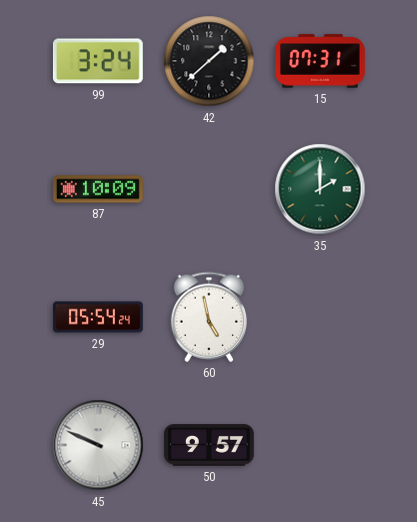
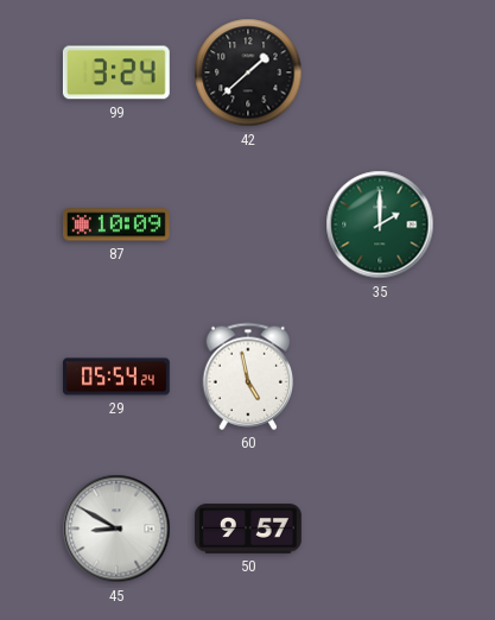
15: 07:31 -> none (321, 61)
45: 9:49 -> 8:50 (116, 529)
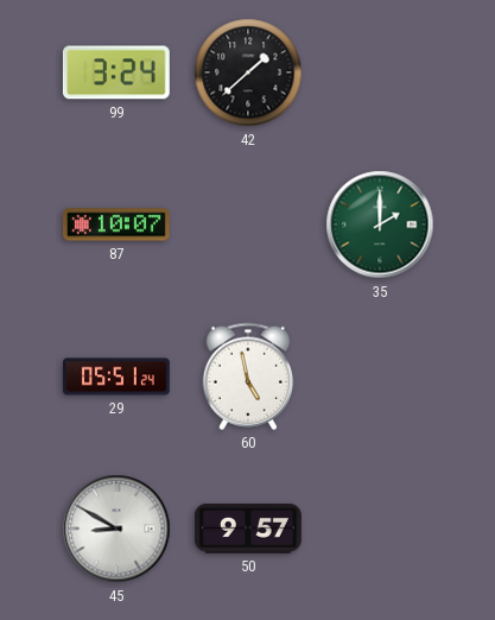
87: 10:09 -> 10:07 (118, 224)
29: 05:54 -> 05:51 (118, 377)
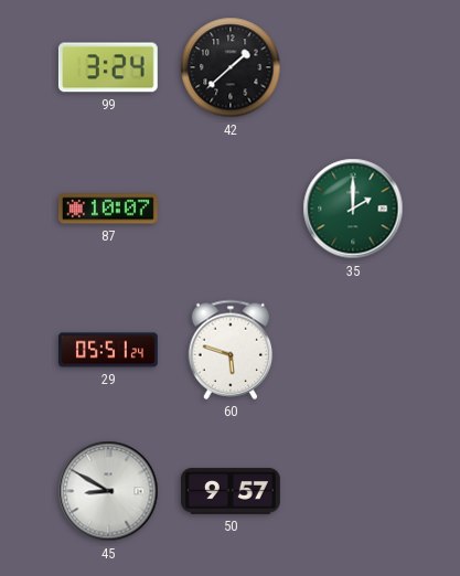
60: 4:58 -> 5:48 (231, 350)
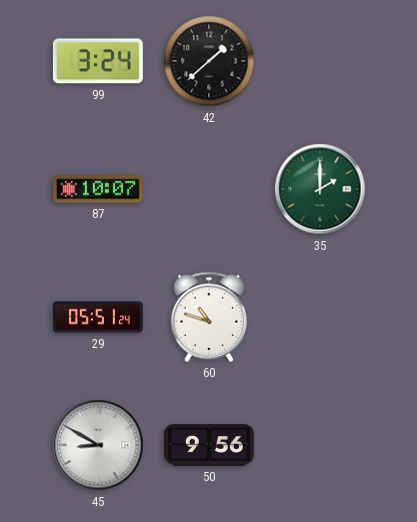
60: 5:48 -> 10:48 (209, 317)
50: 9:57 -> 9:56 (209, 445)
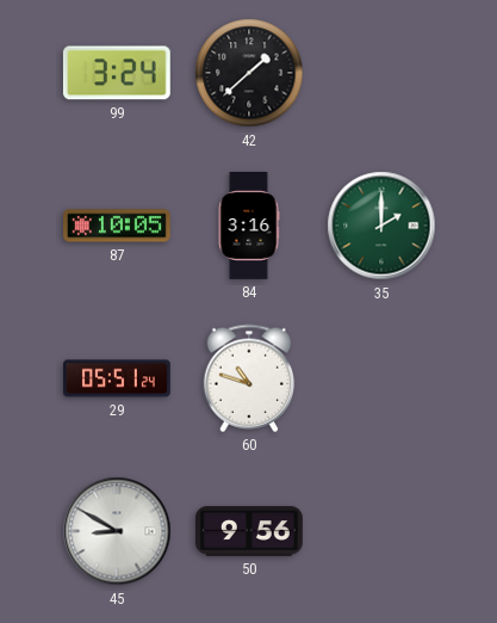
87: 10:07 -> 10:05 (118, 226)
84: none -> 3:16 (249, 227)
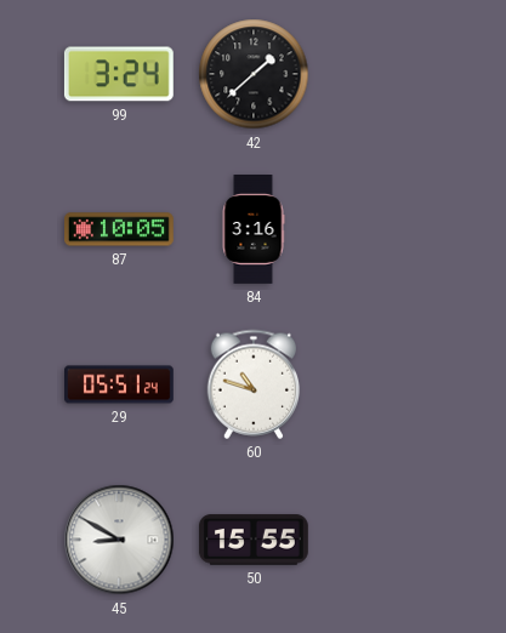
35: 2:00 -> none (381, 226)
50: 9:56 -> 15:55 (254, 540)
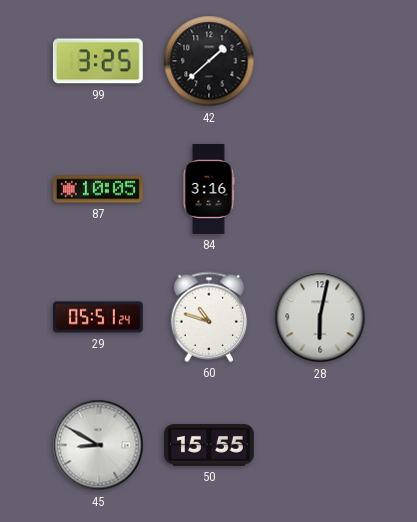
99: 3:24 -> 3:25 (98, 61)
28: none -> 6:02 (320, 317)
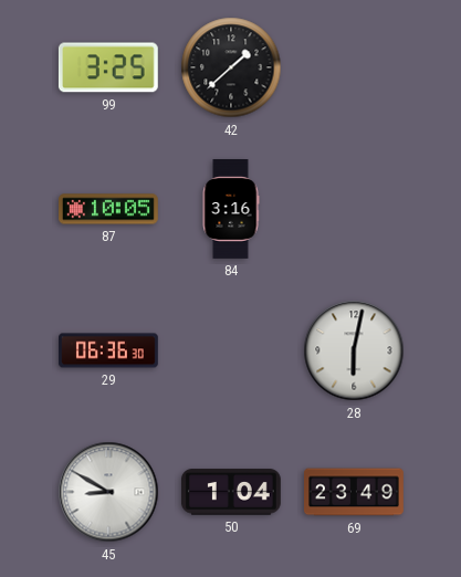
29: 05:51 -> 06:36 (109, 350)
60: 10:48 -> none (209, 317)
50: 15:55 -> 1:04 (231, 492)
69: none -> 23:49 (355, 492)
